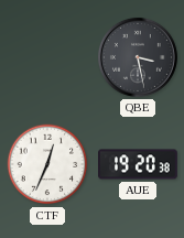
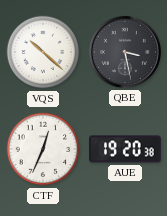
VQS: none -> 10:22 (43, 52)
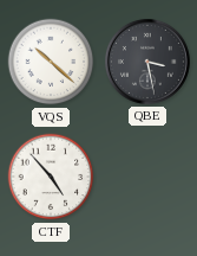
CTF: 12:34 -> 4:53 (51, 177)
AUE: 19:20 -> none (126, 149)
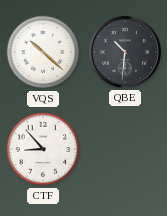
QBE: 3:28 -> 10:31 (125, 52)
CTF: 4:53 -> 8:53 (43, 149)
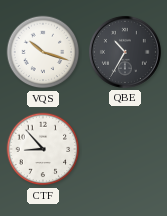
VQS: 10:22 -> 10:18 (43, 52)
QBE: 10:31 -> 10:35 (125, 52)
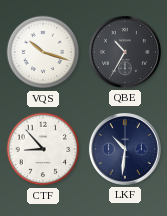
LKF: none -> 10:31 (125, 149)
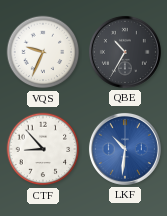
VQS: 10:18 -> 9:34 (43, 52)
LKF dial: navy -> blue (125, 149)
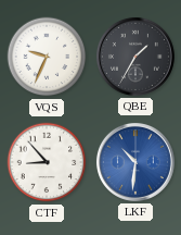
QBE: 10:35 -> 1:35 (135, 57)
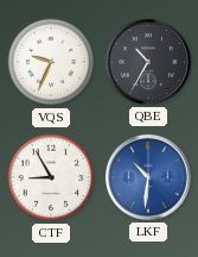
QBE: 1:35 -> 10:35 (148, 62)
CTF: 8:53 -> 8:55 (51, 177)
